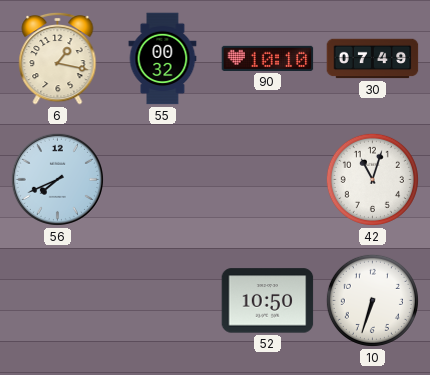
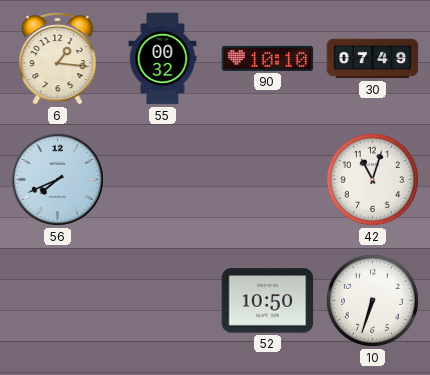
6: 1:17 -> 1:16 (58, 58)
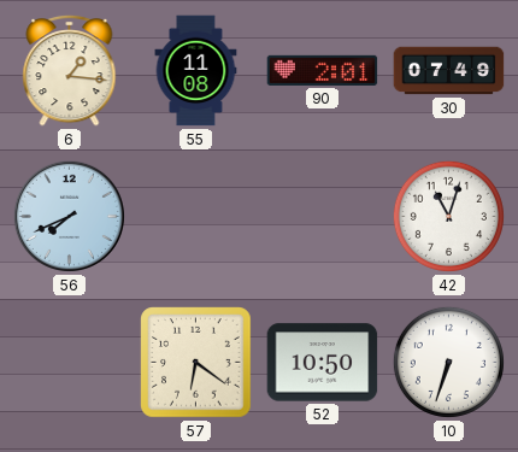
55: 00:32 -> 11:08 (196, 71)
90: 10:10 -> 2:01 (323, 70)
57: none -> 6:21 (196, 363)
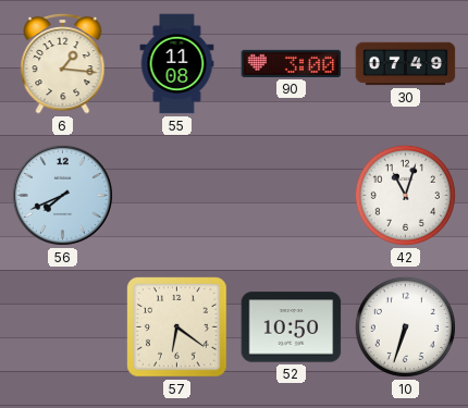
90: 2:01 -> 3:00 (292, 63)
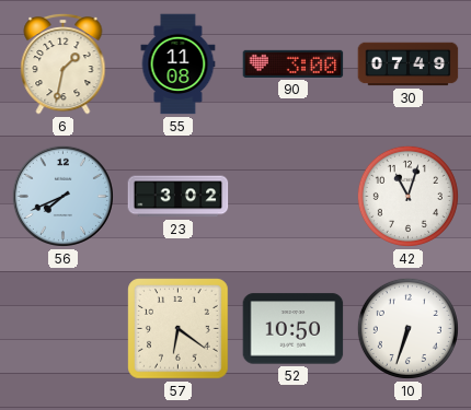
6: 1:16 -> 1:32 (64, 63)
23: none -> 3:02 (179, 197)
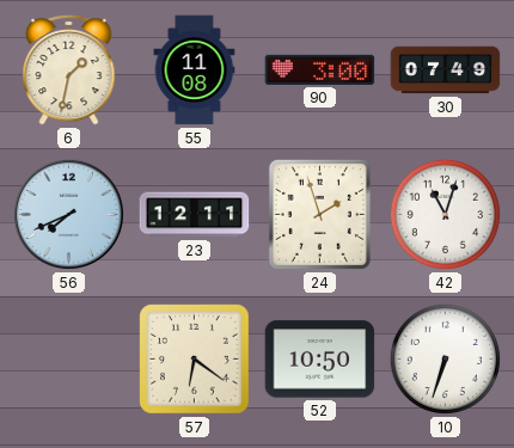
23: 3:02 -> 12:11 (195, 215)
24: none -> 1:57 (319, 214)
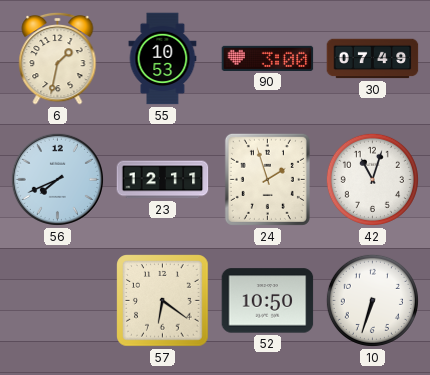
55: 11:08 -> 10:53 (163, 59)
